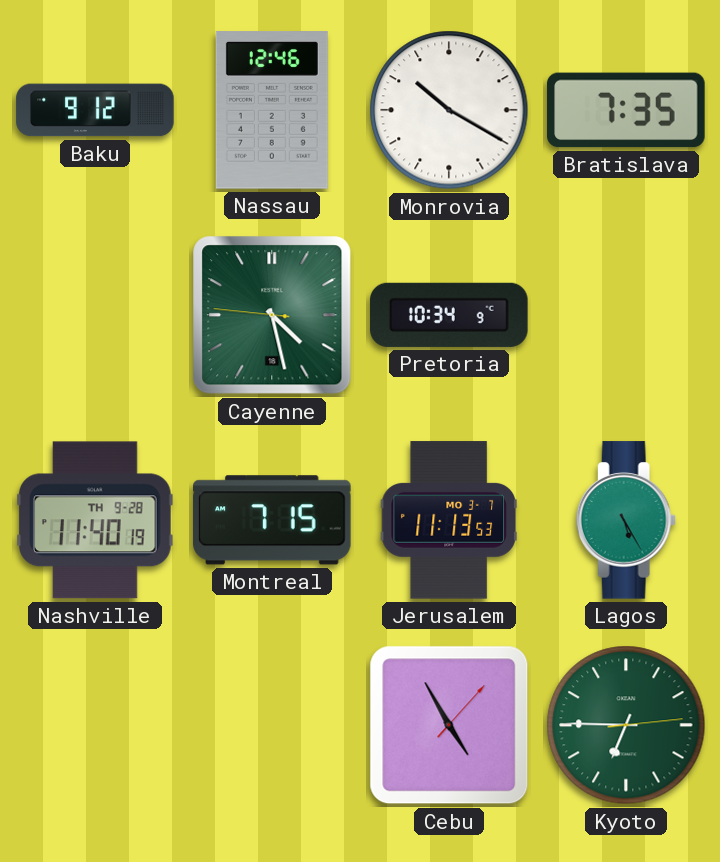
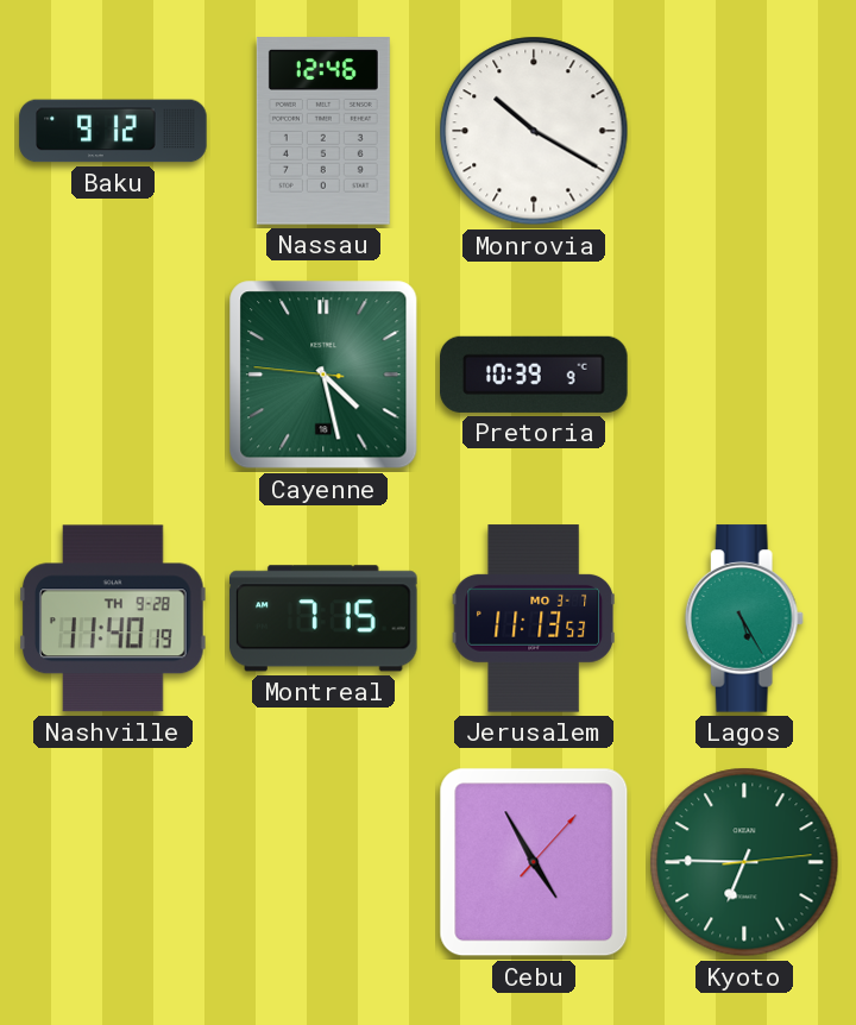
Bratislava: 7:35 -> none (626, 110)
Pretoria: 10:34 -> 10:39 (534, 375)
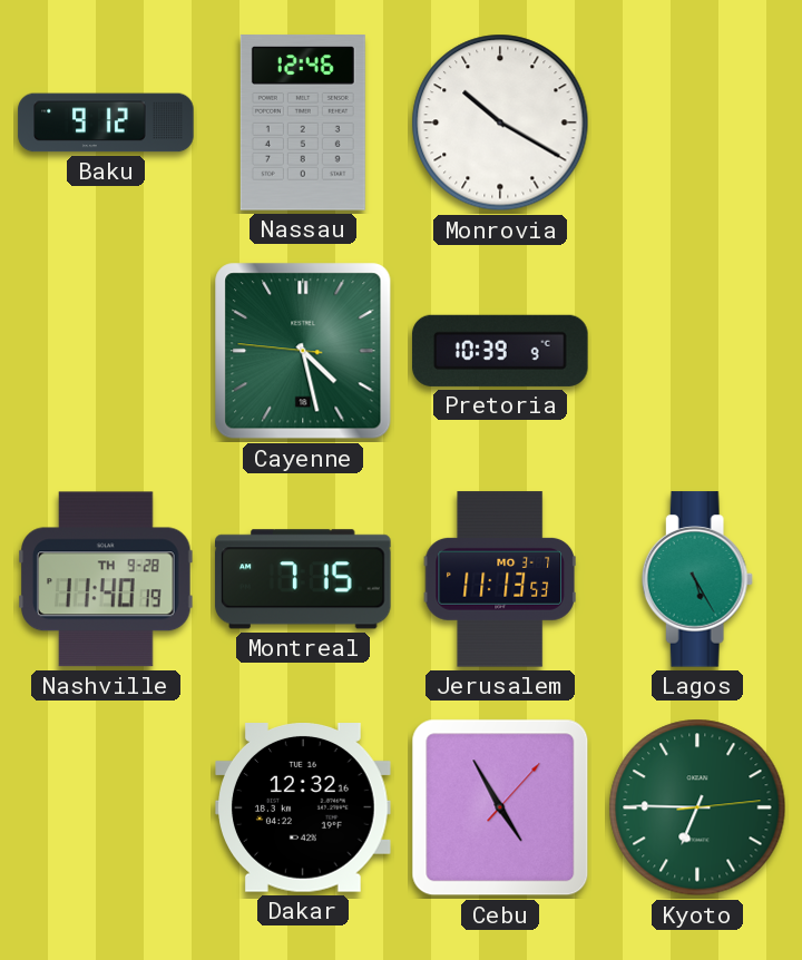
Dakar: none -> 12:32 (303, 809)
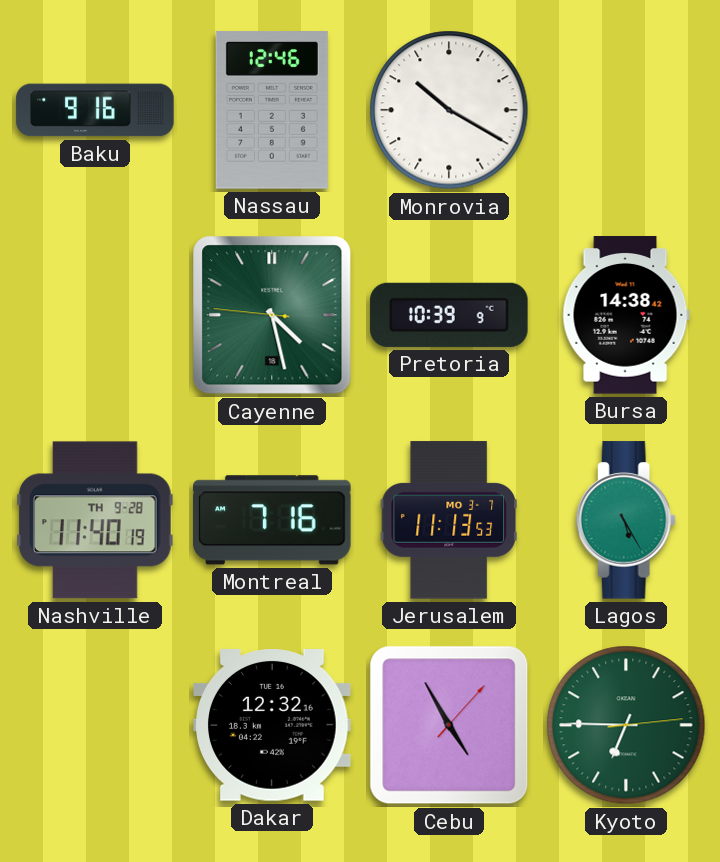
Baku: 9:12 -> 9:16 (95, 110)
Bursa: none -> 14:38 (626, 315)
Montreal: 7:15 -> 7:16 (272, 520)
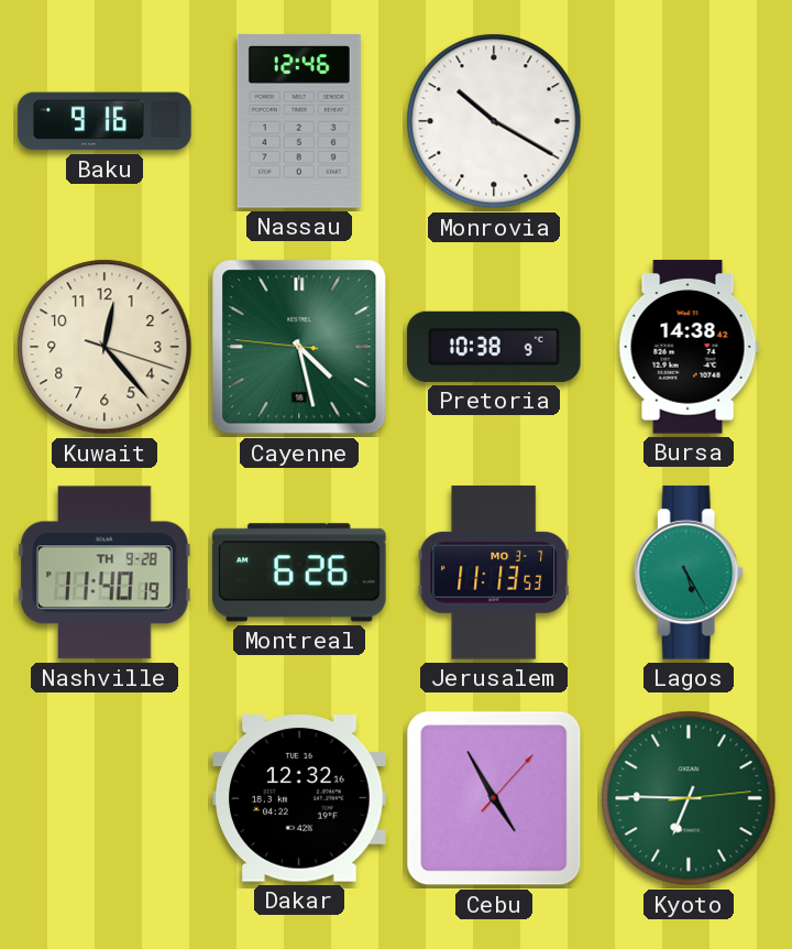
Kuwait: none -> 12:23 (105, 347)
Pretoria: 10:39 -> 10:38 (494, 347)
Montreal: 7:16 -> 6:26 (299, 572)
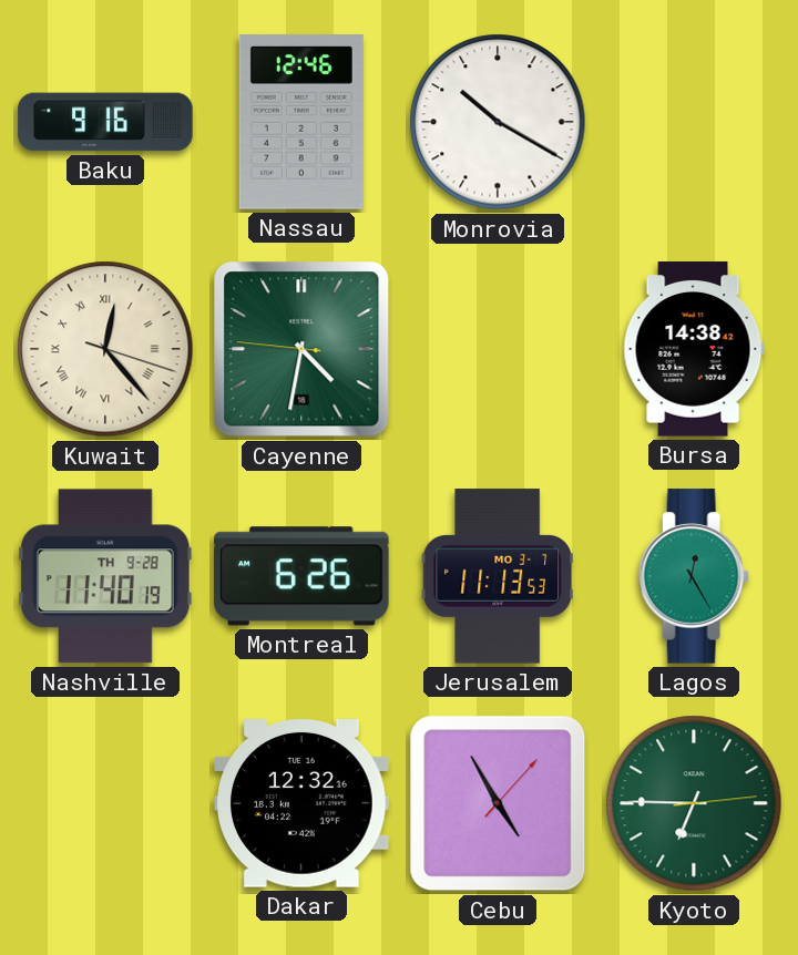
Kuwait numerals: Arabic -> Roman (105, 349)
Cayenne: 4:27 -> 4:31 (301, 349)
Pretoria: 10:38 -> none (494, 347)
Lagos: 5:25 -> 12:25 (694, 576)
